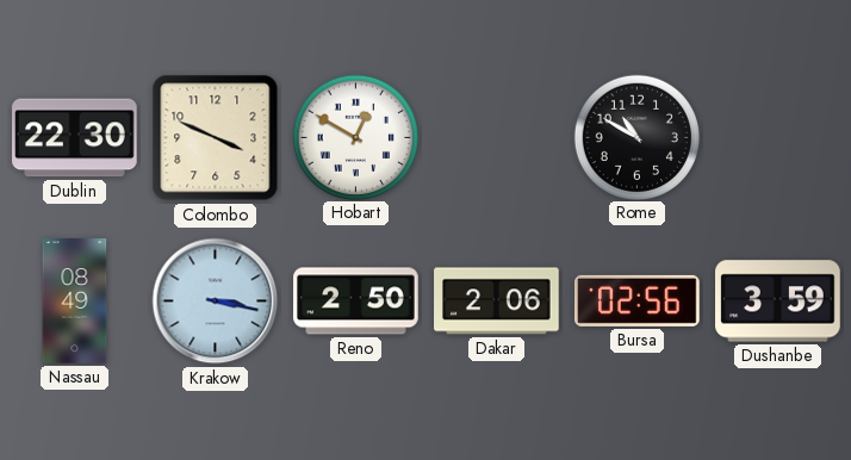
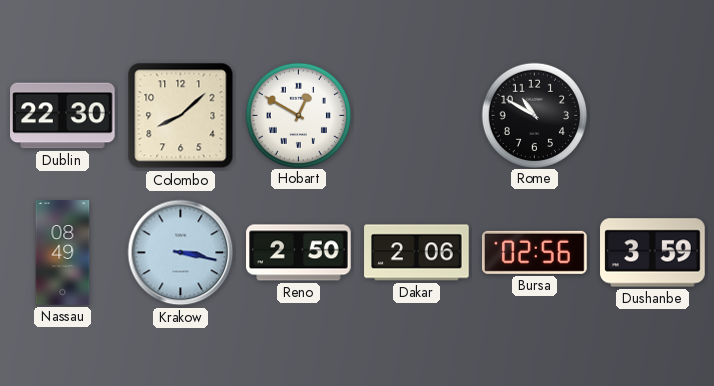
Colombo: 3:49 -> 8:08 (181, 116)
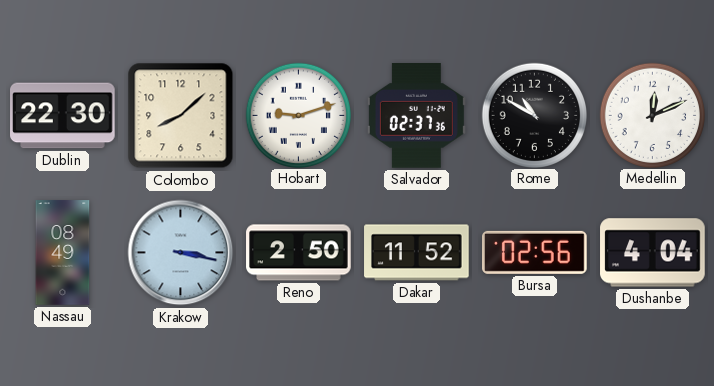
Hobart: 12:50 -> 9:12 (298, 115)
Salvador: none -> 02:37 (416, 116)
Medellin: none -> 12:11 (652, 115)
Dakar: 2:06 -> 11:52 (417, 253)
Dushanbe: 3:59 -> 4:04 (653, 253)
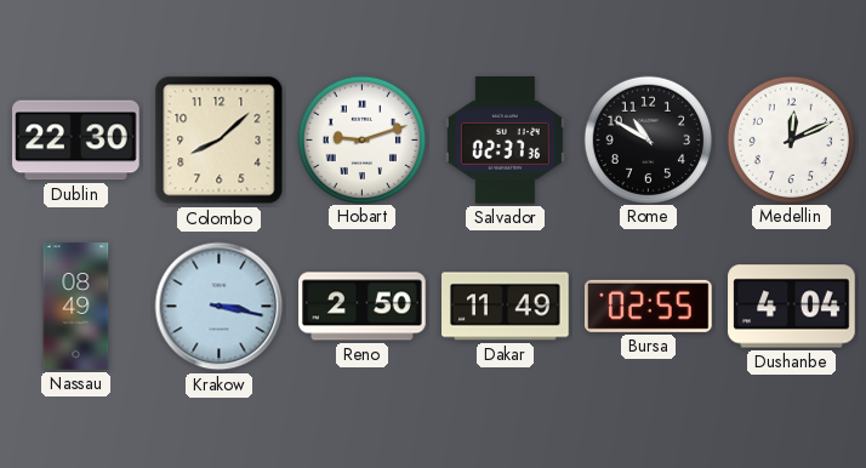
Dakar: 11:52 -> 11:49 (506, 307)
Bursa: 02:56 -> 02:55 (649, 306)
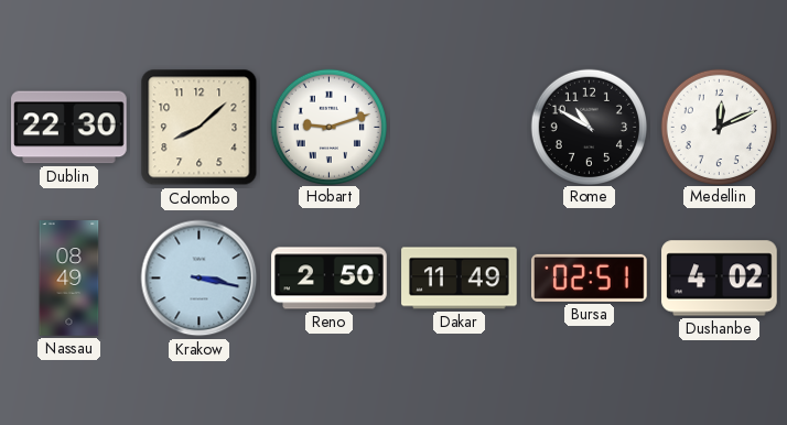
Salvador: 02:37 -> none (505, 141)
Bursa: 02:55 -> 02:51 (590, 277)
Dushanbe: 4:04 -> 4:02 (720, 279)
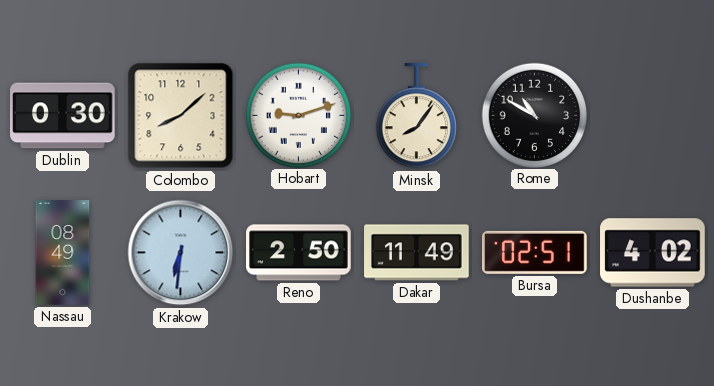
Dublin: 22:30 -> 0:30 (63, 116)
Minsk: none -> 8:06 (416, 116)
Medellin: 12:11 -> none (719, 127)
Krakow: 3:17 -> 6:31 (181, 253)
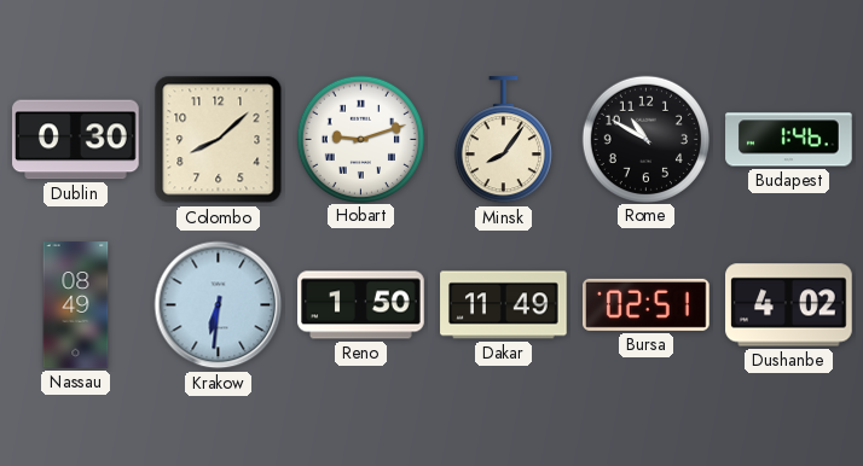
Budapest: none -> 1:46 (789, 140)
Reno: 2:50 -> 1:50 (361, 305)
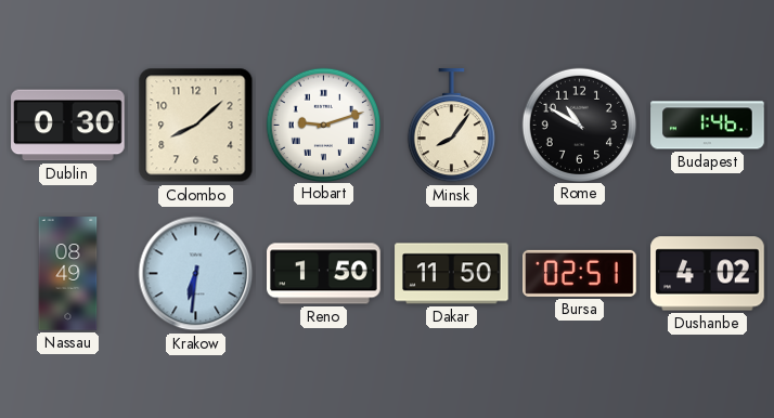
Dakar: 11:49 -> 11:50 (452, 274)
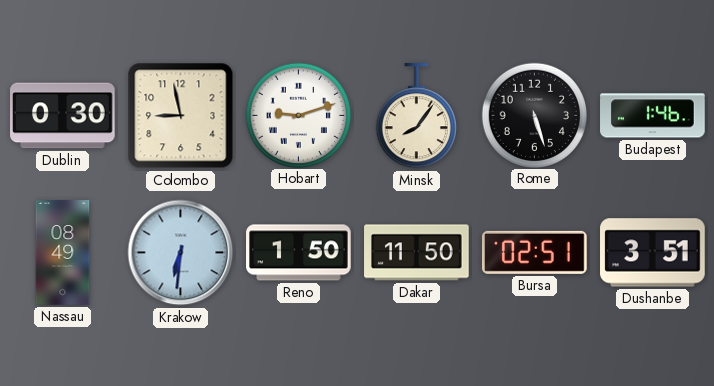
Colombo: 8:08 -> 8:58 (181, 116)
Rome: 10:50 -> 5:27 (534, 115)
Dushanbe: 4:02 -> 3:51 (653, 253)
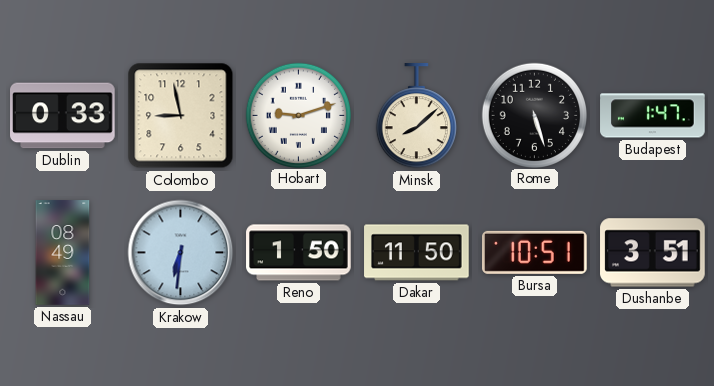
Dublin: 0:30 -> 0:33 (63, 116)
Minsk: 8:06 -> 8:08 (416, 116)
Budapest: 1:46 -> 1:47 (653, 116)
Bursa: 02:51 -> 10:51 (535, 252)
